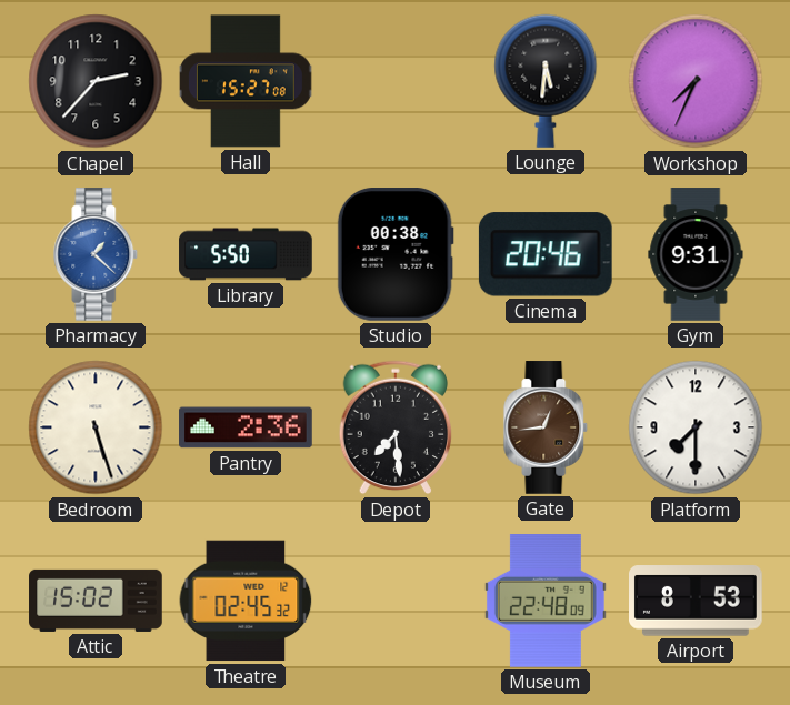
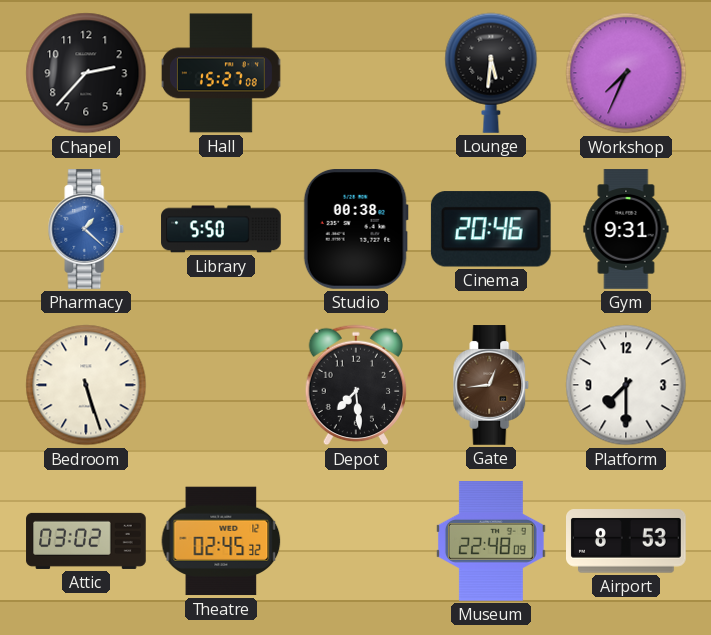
Pantry: 2:36 -> none (247, 427)
Attic: 15:02 -> 03:02 (86, 541)
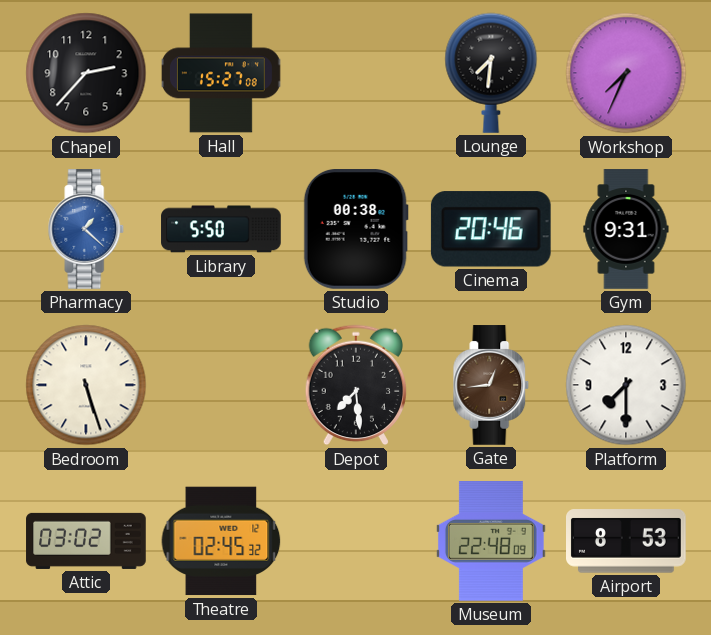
Lounge: 5:31 -> 7:31 (491, 73)
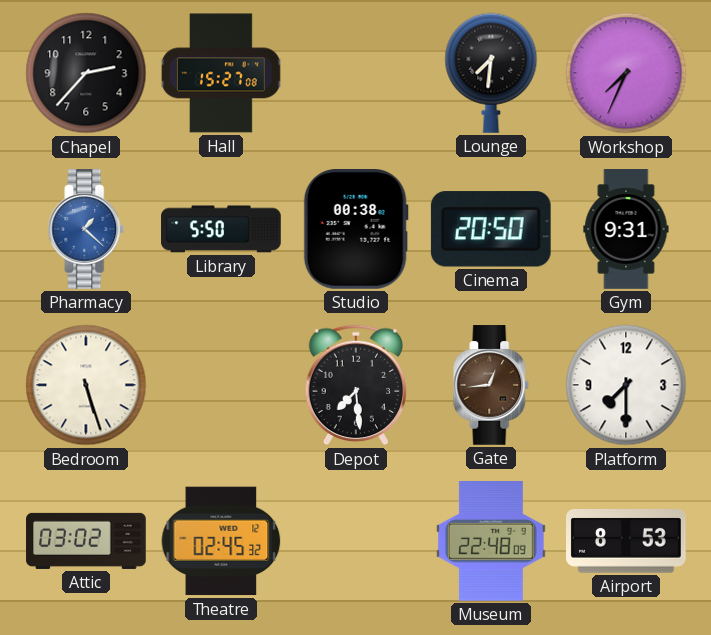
Cinema: 20:46 -> 20:50 (491, 229)
